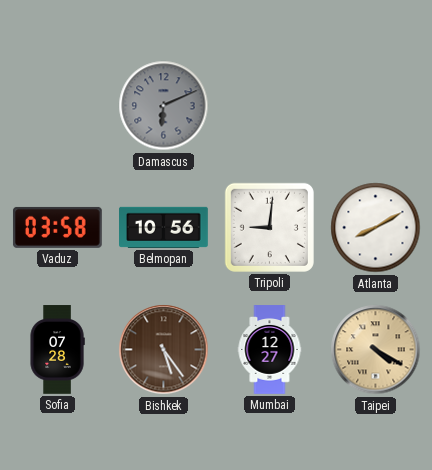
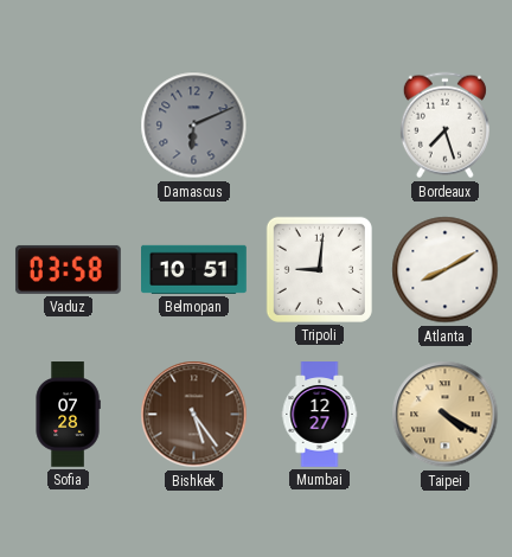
Bordeaux: none -> 7:27 (444, 126)
Belmopan: 10:56 -> 10:51 (194, 269)
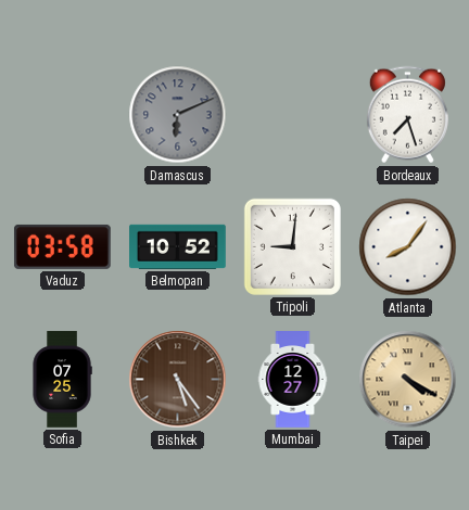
Belmopan: 10:51 -> 10:52 (178, 246)
Atlanta: 8:10 -> 8:06 (408, 247)
Sofia: 07:28 -> 07:25 (62, 380)
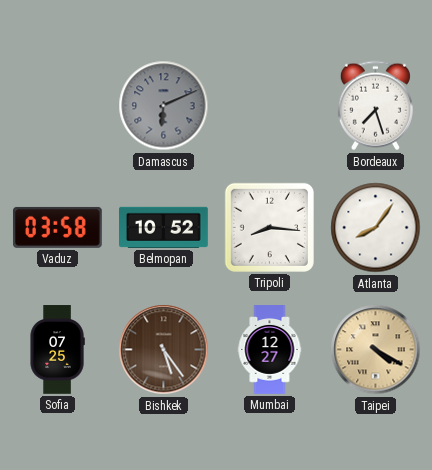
Tripoli: 9:01 -> 8:16 (269, 227)
